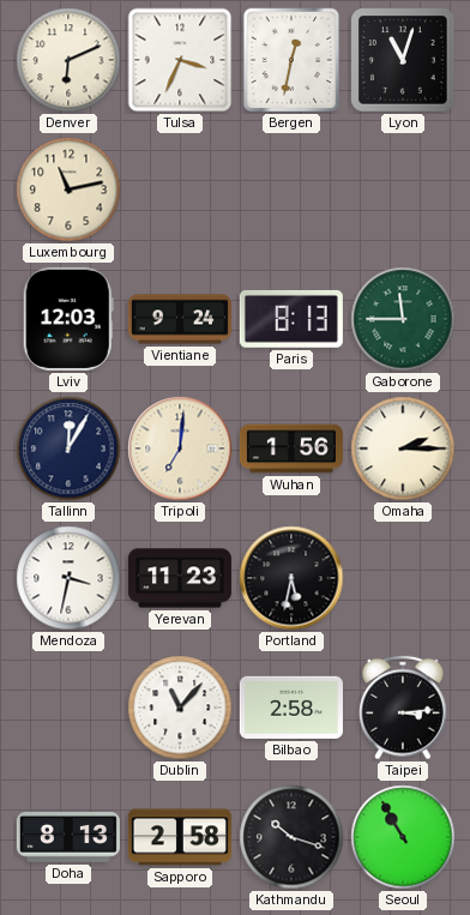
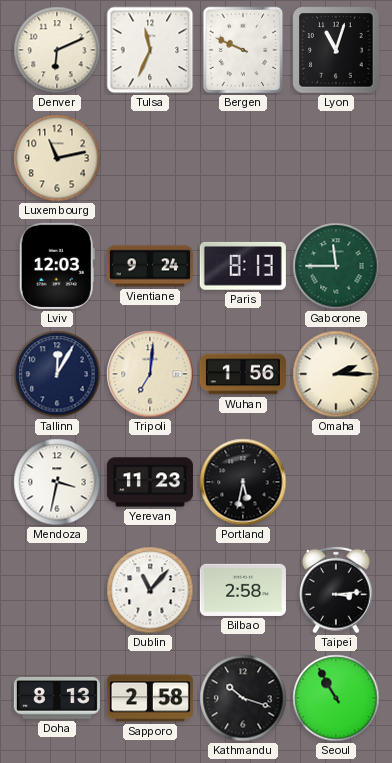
Tulsa: 3:34 -> 11:34 (150, 50)
Bergen: 12:32 -> 9:49 (243, 50)
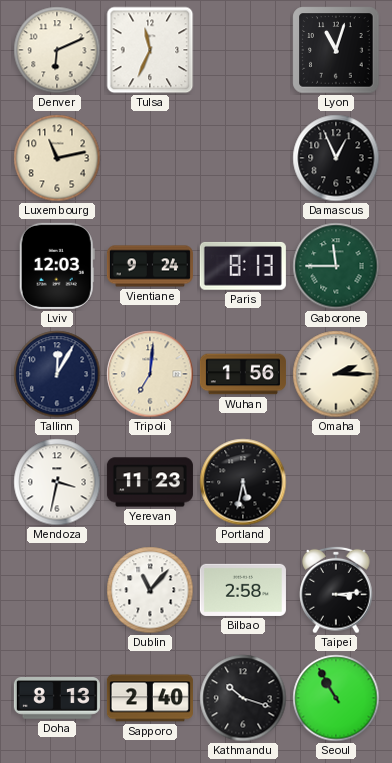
Bergen: 9:49 -> none (243, 50)
Damascus: none -> 12:56 (336, 158)
Sapporo: 2:58 -> 2:40 (150, 698)
